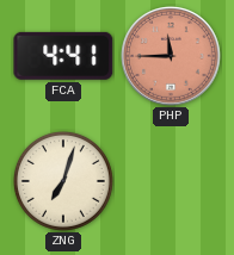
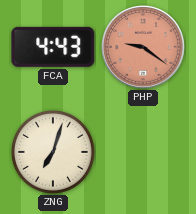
FCA: 4:41 -> 4:43 (53, 47)
PHP: 11:45 -> 9:21 (144, 48)
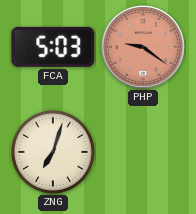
FCA: 4:43 -> 5:03 (53, 47)
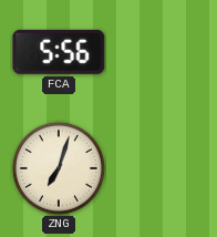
FCA: 5:03 -> 5:56 (59, 52)
PHP: 9:21 -> none (144, 48)
